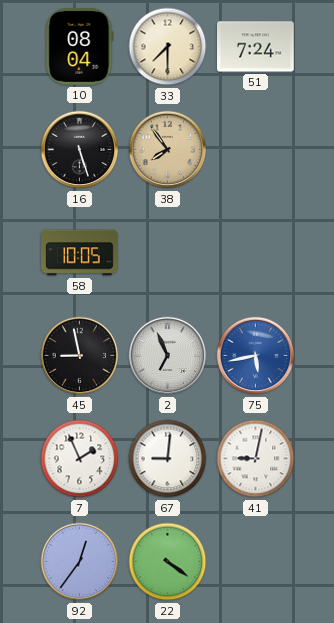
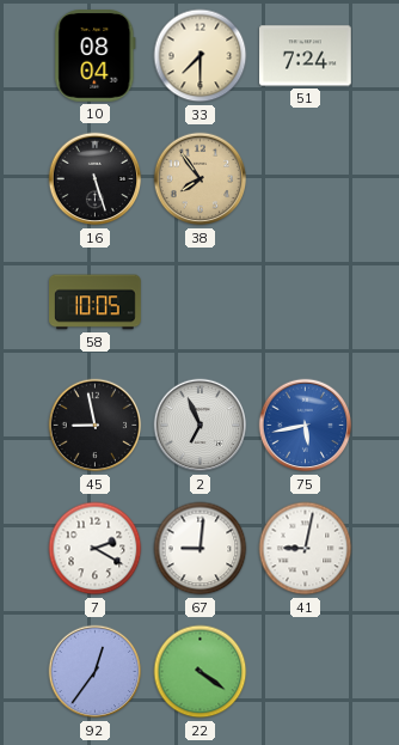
7: 1:56 -> 2:20 (96, 549)
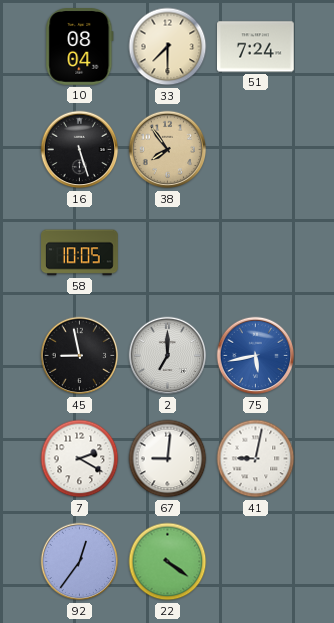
2: 6:56 -> 7:00 (168, 356)
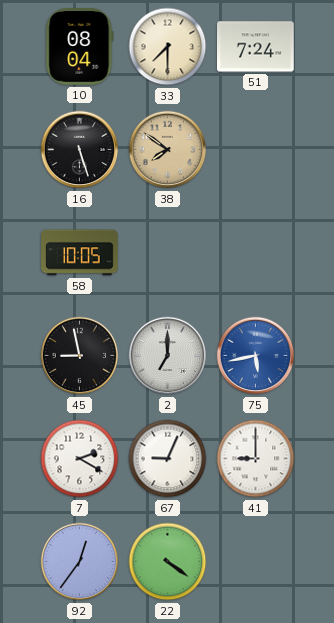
38: 7:54 -> 7:51 (168, 150)
67: 9:01 -> 9:04 (168, 459)
41: 9:02 -> 9:00 (256, 459)
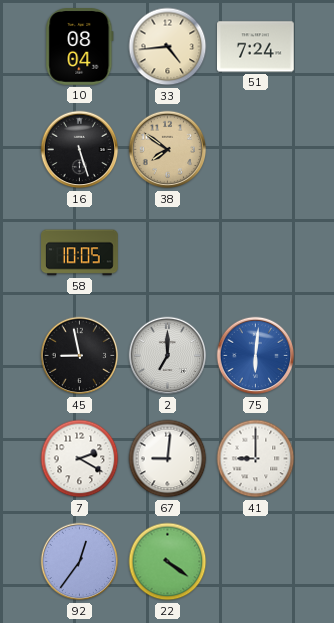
33: 7:30 -> 4:44 (168, 47)
75: 5:43 -> 6:01 (256, 356)
67: 9:04 -> 9:01 (168, 459)
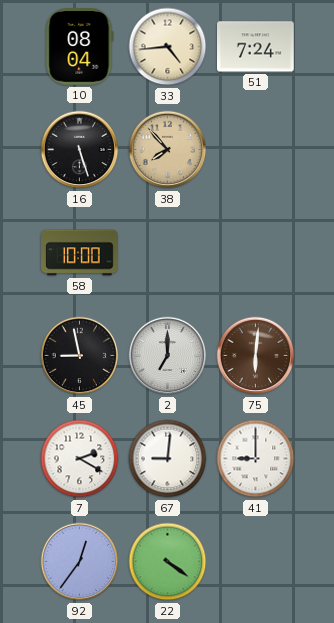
38: 7:51 -> 7:53 (168, 150)
58: 10:05 -> 10:00 (80, 253)
75 dial: blue -> brown (256, 356)
